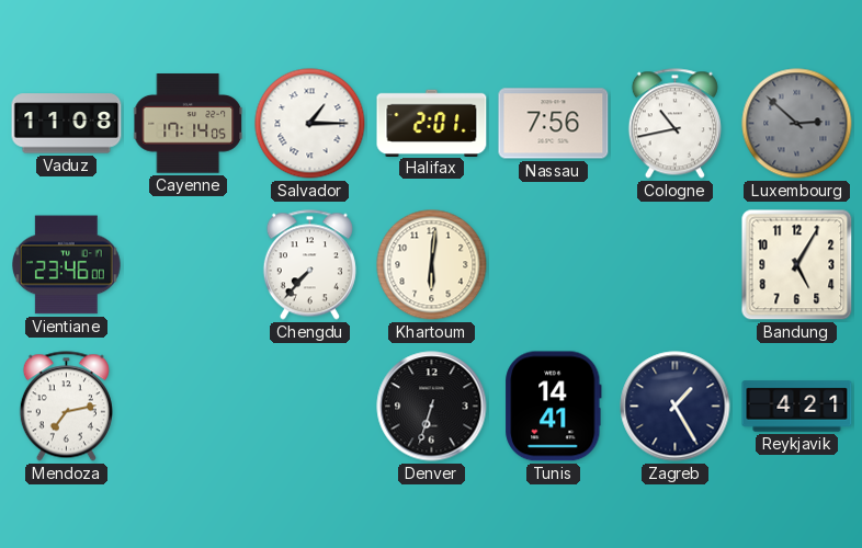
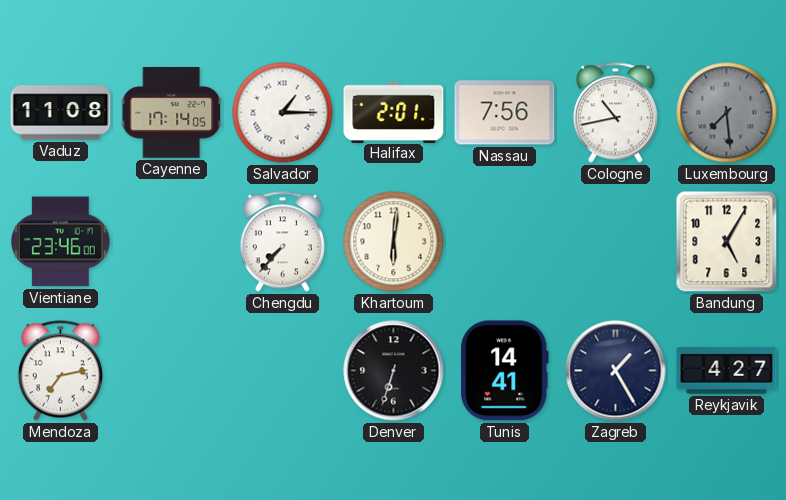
Luxembourg: 2:52 -> 7:29 (727, 113)
Reykjavik: 4:21 -> 4:27 (727, 371)
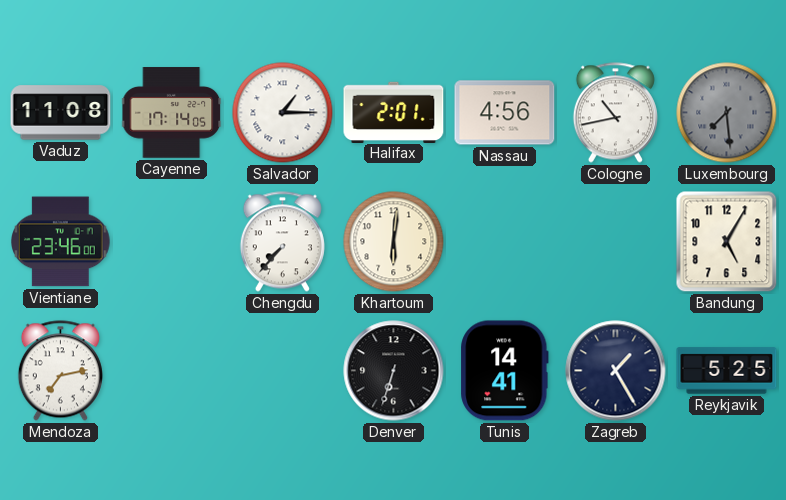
Nassau: 7:56 -> 4:56 (505, 113)
Reykjavik: 4:27 -> 5:25 (727, 371)
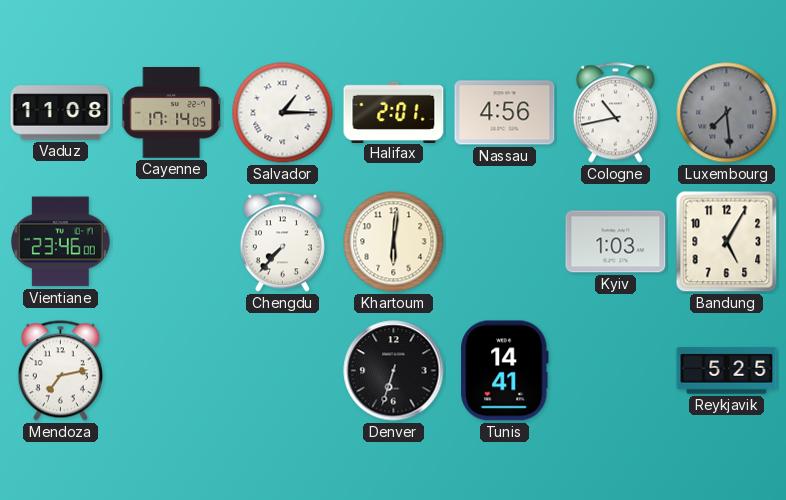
Kyiv: none -> 1:03 (616, 242)
Zagreb: 1:25 -> none (616, 371)
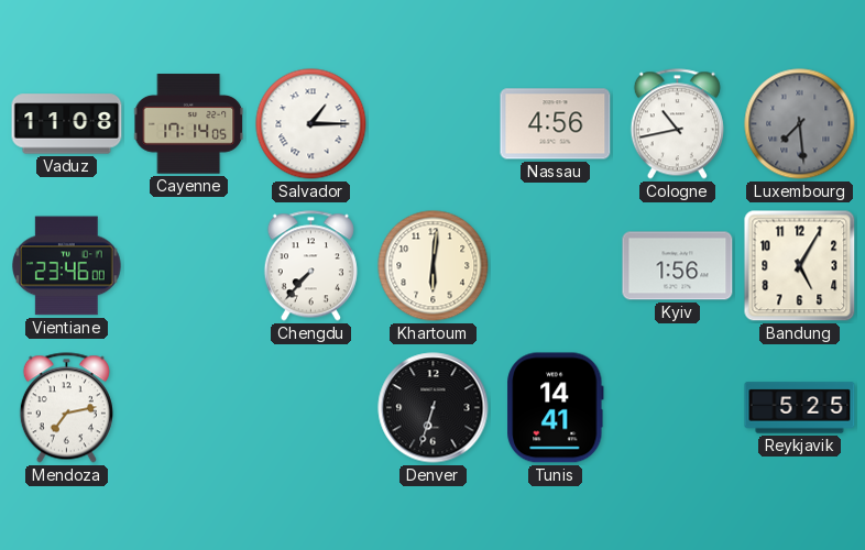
Halifax: 2:01 -> none (394, 112)
Kyiv: 1:03 -> 1:56 (678, 266)
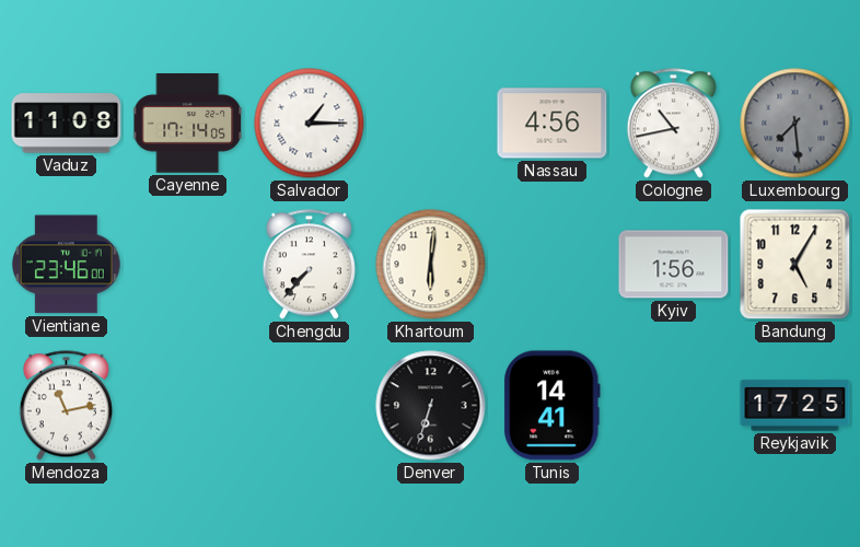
Mendoza: 7:13 -> 11:13 (66, 406)
Reykjavik: 5:25 -> 17:25 (795, 406)
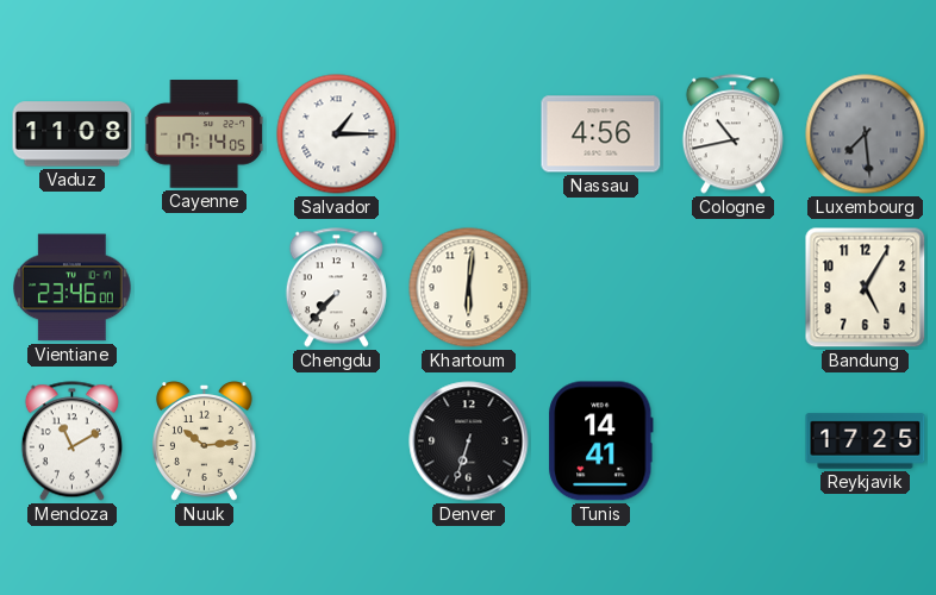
Kyiv: 1:56 -> none (674, 265)
Mendoza: 11:13 -> 11:10 (71, 441)
Nuuk: none -> 10:14 (204, 441)
